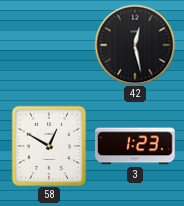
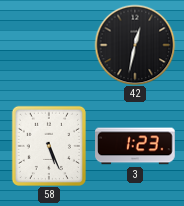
42: 12:28 -> 12:32 (135, 45)
58: 12:50 -> 5:26 (49, 146)
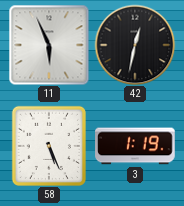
11: none -> 5:56 (49, 45)
3: 1:23 -> 1:19 (135, 146)
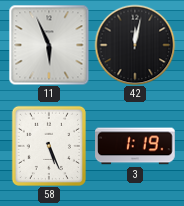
42: 12:32 -> 12:02 (135, 45)
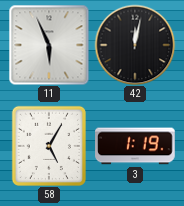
58: 5:26 -> 5:05 (49, 146)
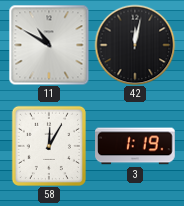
11: 5:56 -> 10:50 (49, 45)
58: 5:05 -> 12:05 (49, 146)
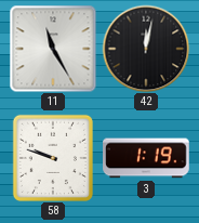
11: 10:50 -> 11:25 (53, 49)
58: 12:05 -> 9:48 (53, 158)
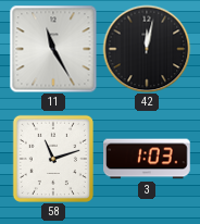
58: 9:48 -> 11:12 (53, 159)
3: 1:19 -> 1:03 (147, 159)
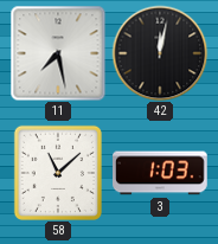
11: 11:25 -> 7:28 (58, 53)
58: 11:12 -> 11:08 (58, 173)
